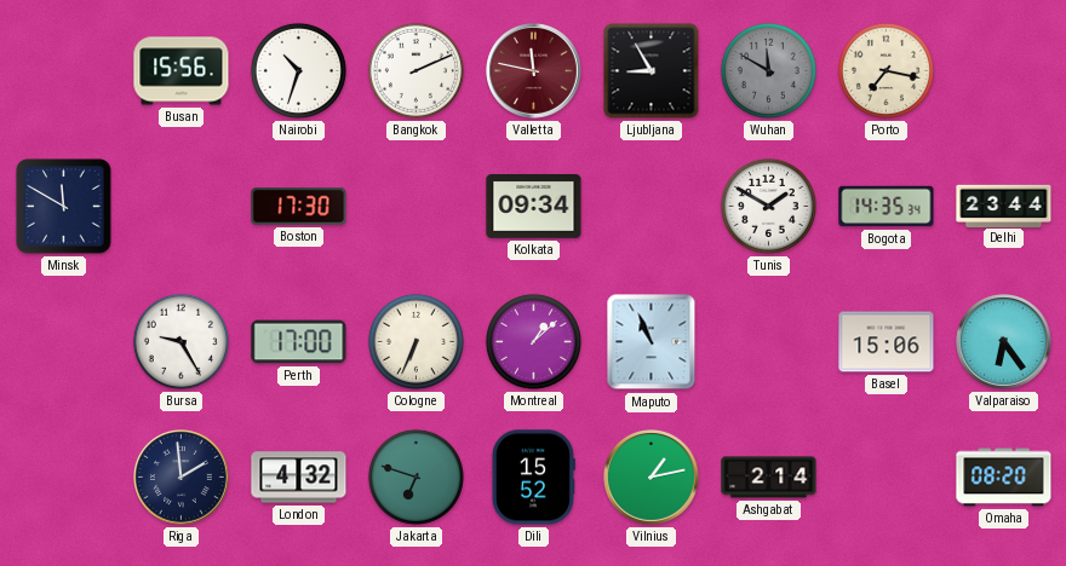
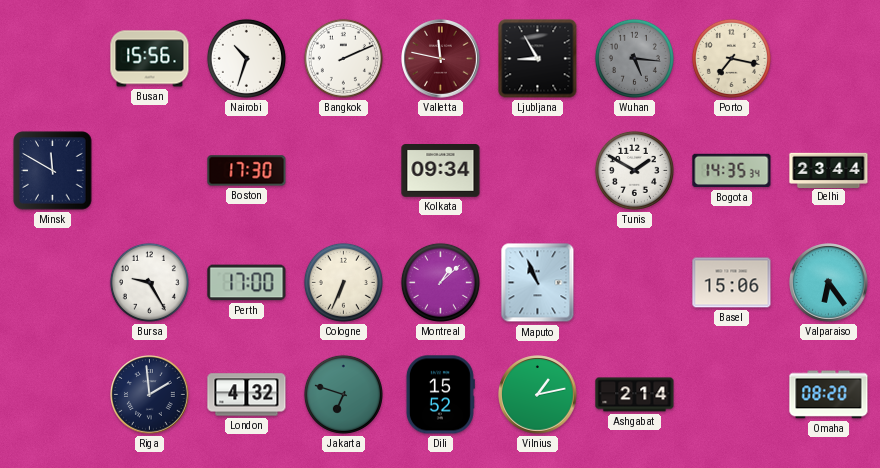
Wuhan: 11:50 -> 5:16 (634, 58)
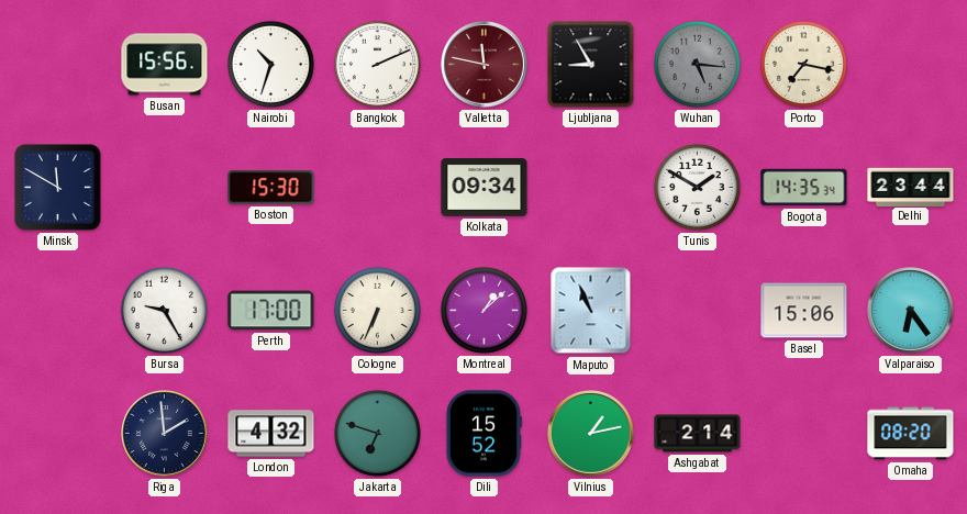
Boston: 17:30 -> 15:30 (271, 188)
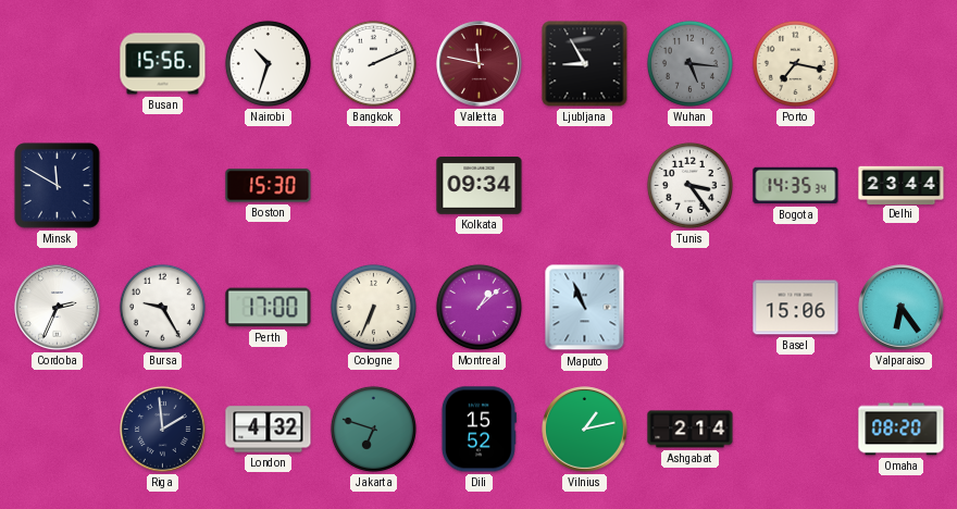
Tunis: 1:50 -> 3:24 (689, 185)
Cordoba: none -> 2:34 (58, 308)
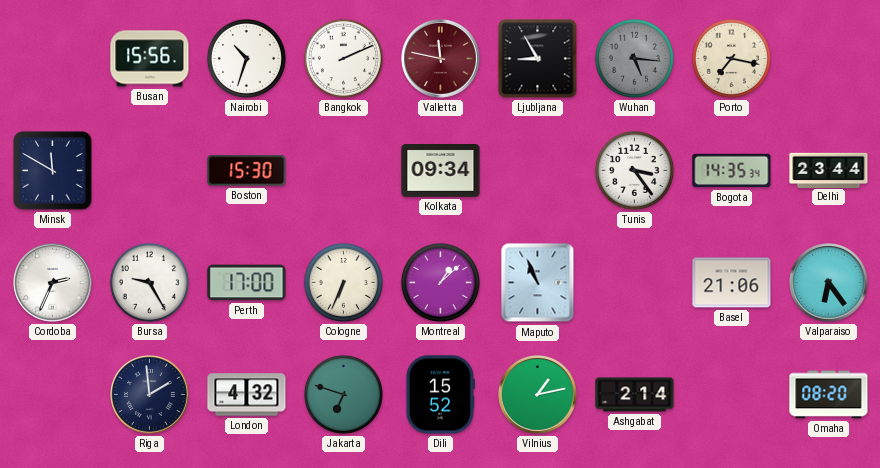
Basel: 15:06 -> 21:06 (732, 283)
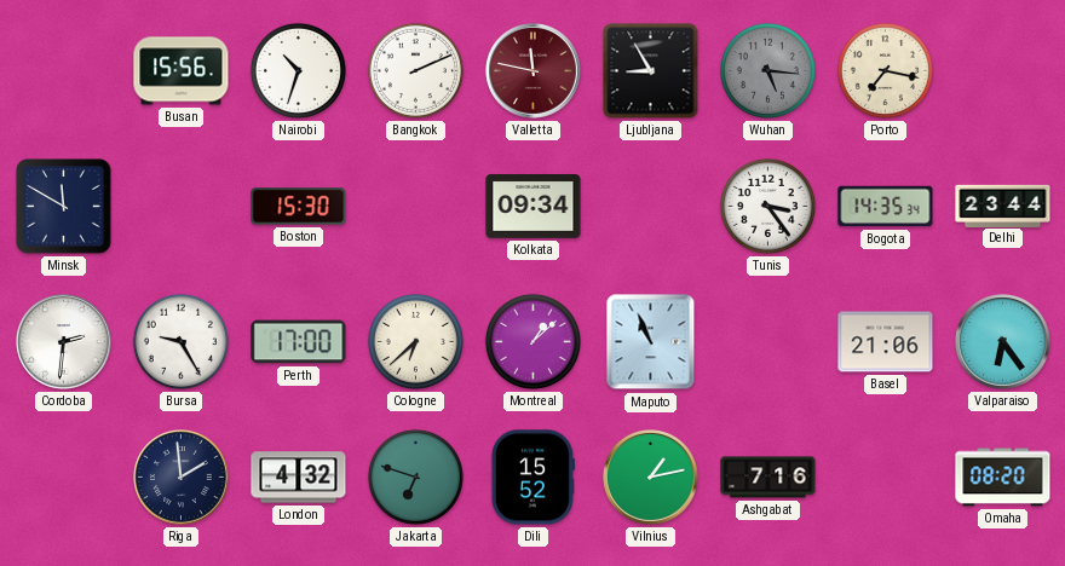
Cordoba: 2:34 -> 2:31 (64, 342)
Cologne: 6:34 -> 6:38 (415, 341)
Ashgabat: 2:14 -> 7:16 (768, 478)
